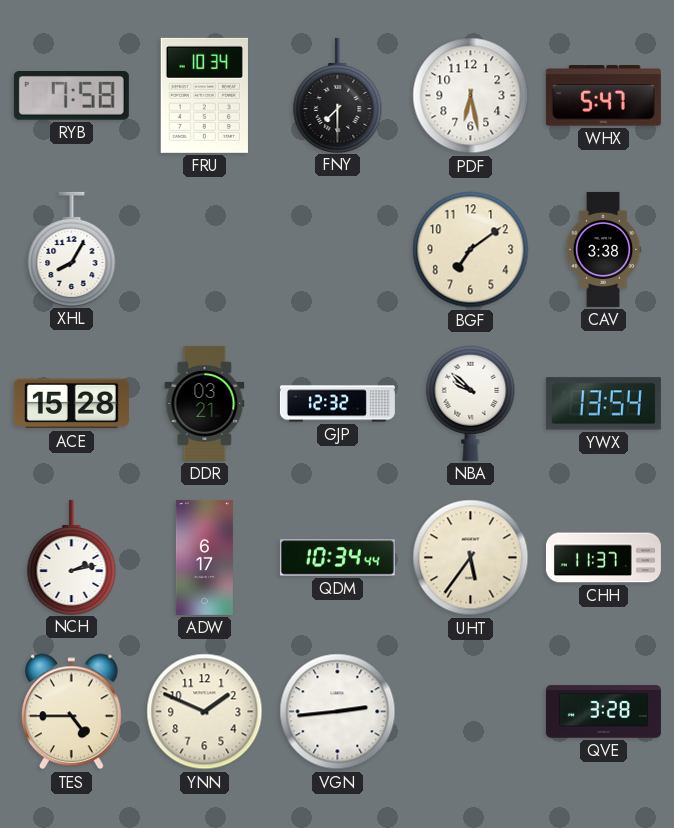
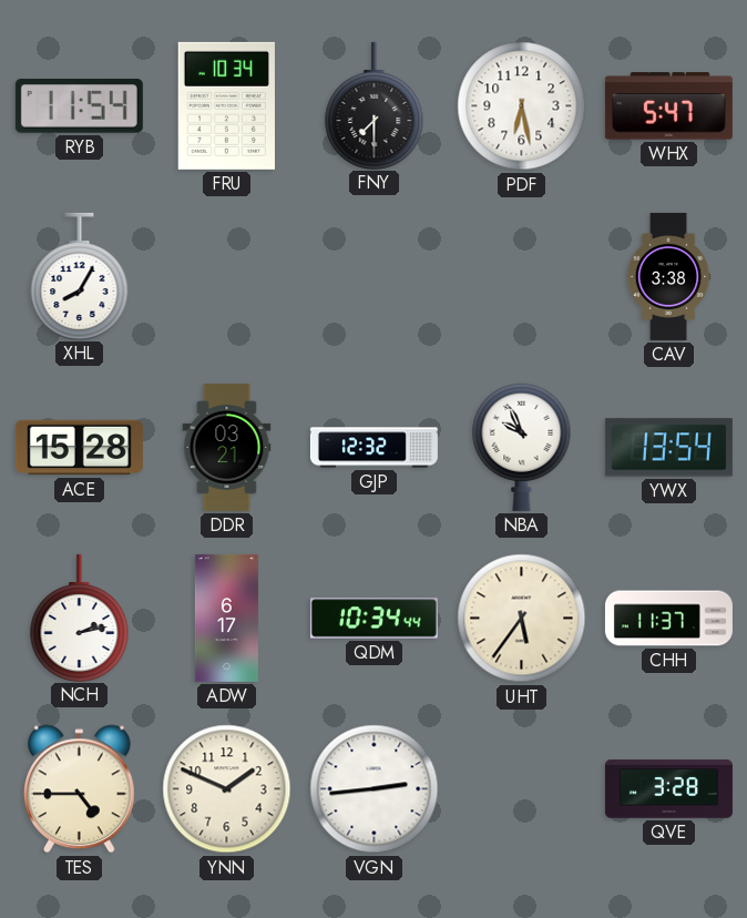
RYB: 7:58 -> 11:54 (79, 106)
BGF: 7:09 -> none (471, 250)
NBA: 9:52 -> 9:56 (522, 447)
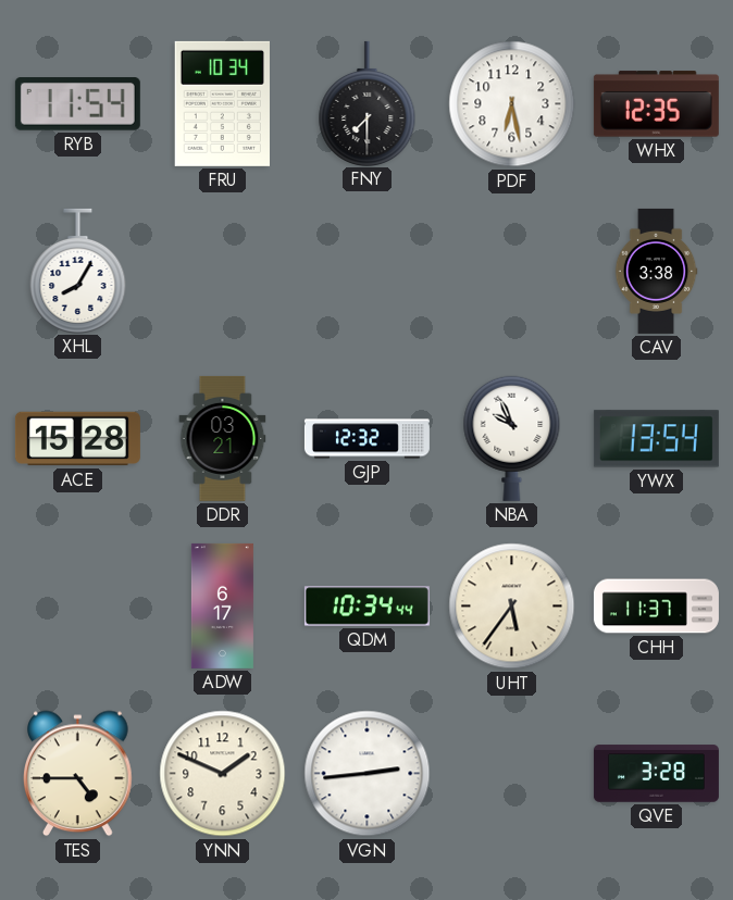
WHX: 5:47 -> 12:35 (656, 104)
NCH: 2:13 -> none (80, 618)
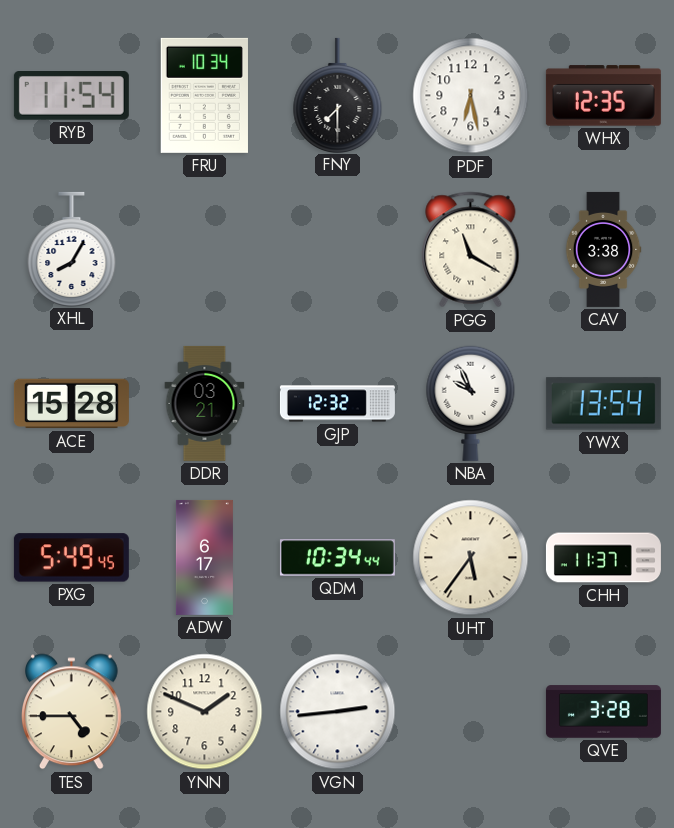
PGG: none -> 11:20 (471, 250)
PXG: none -> 5:49 (71, 558)
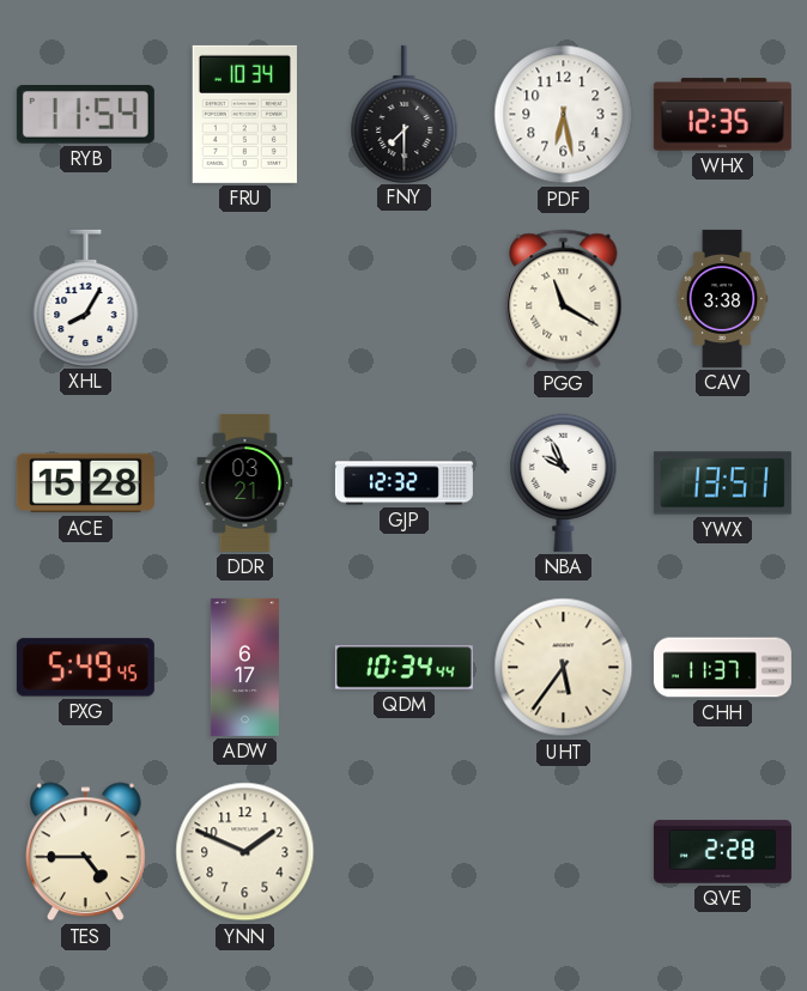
YWX: 13:54 -> 13:51 (722, 484)
VGN: 2:44 -> none (338, 712)
QVE: 3:28 -> 2:28 (722, 852)
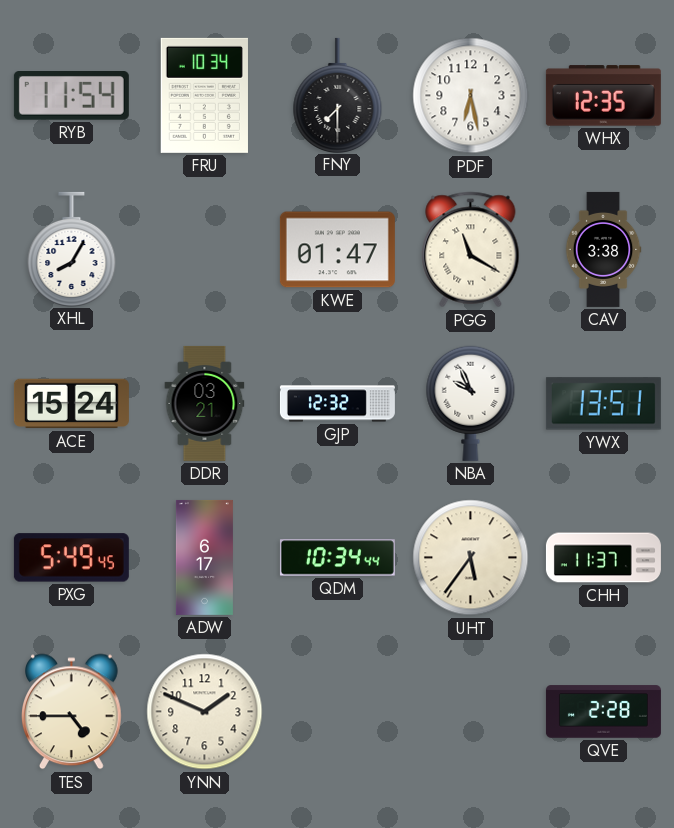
KWE: none -> 01:47 (337, 250)
ACE: 15:28 -> 15:24 (71, 404)
